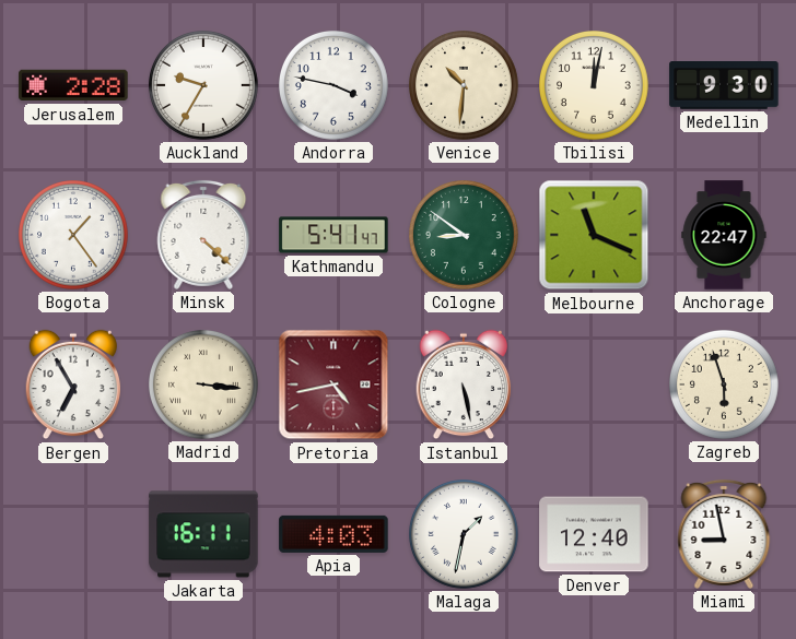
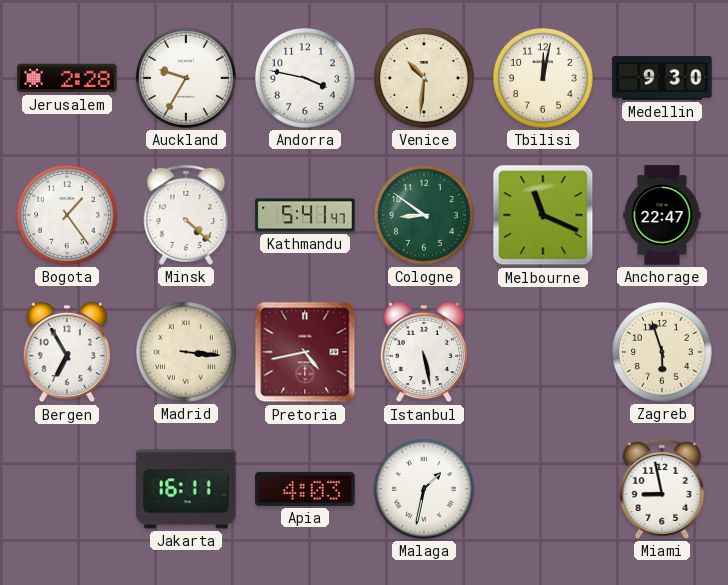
Denver: 12:40 -> none (594, 534)
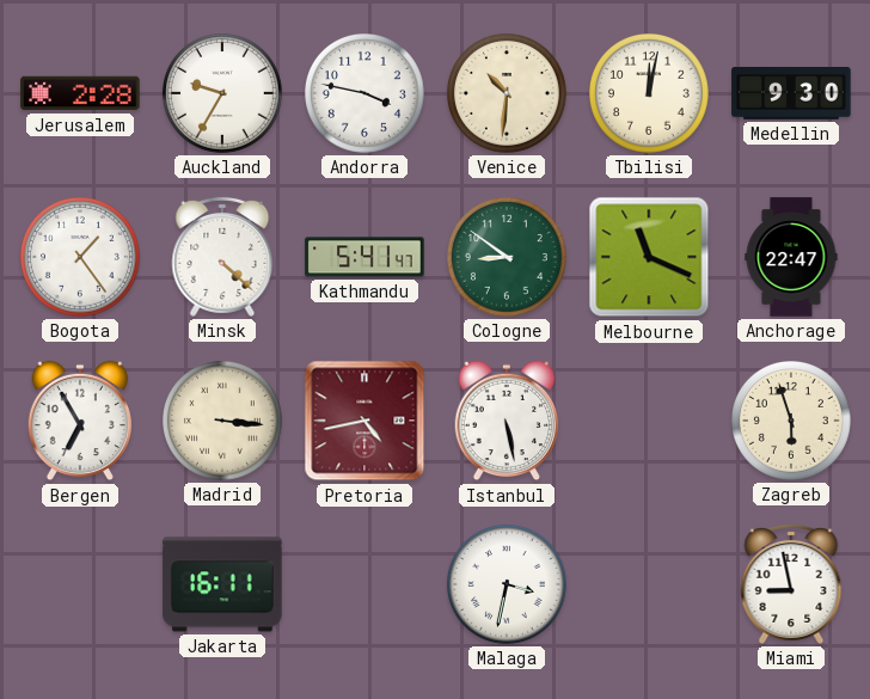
Apia: 4:03 -> none (305, 489)
Malaga: 1:32 -> 3:32 (508, 585)
